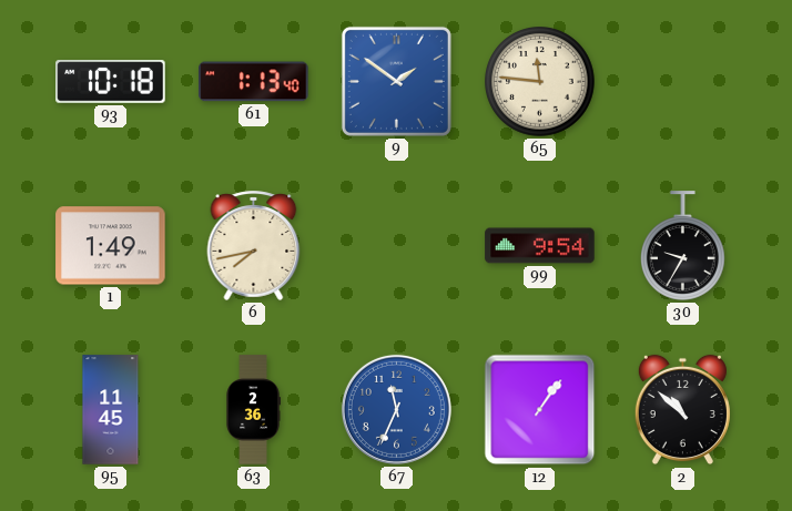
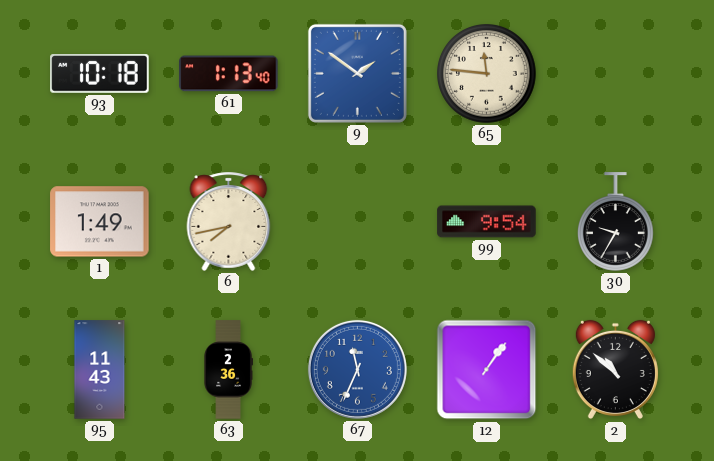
95: 11:45 -> 11:43 (100, 370)
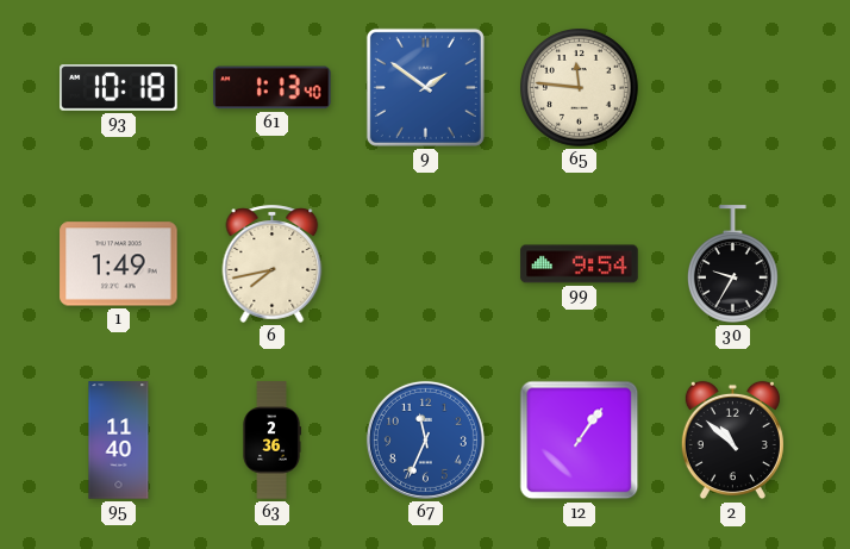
95: 11:43 -> 11:40 (119, 441)
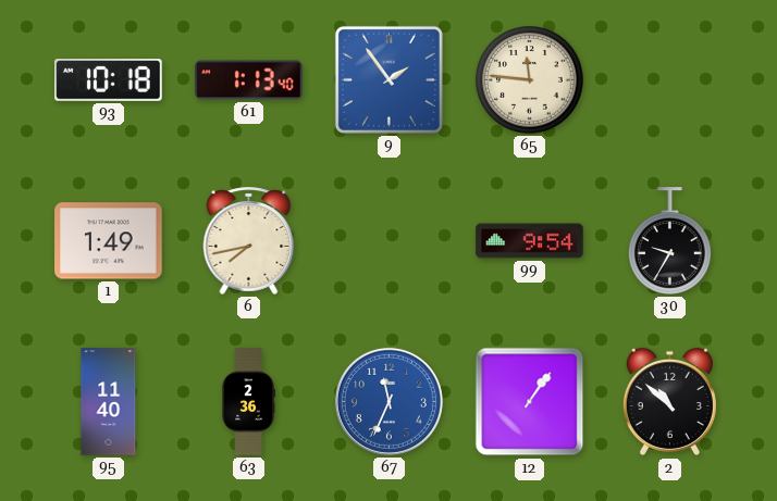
9: 1:51 -> 1:54 (388, 79)
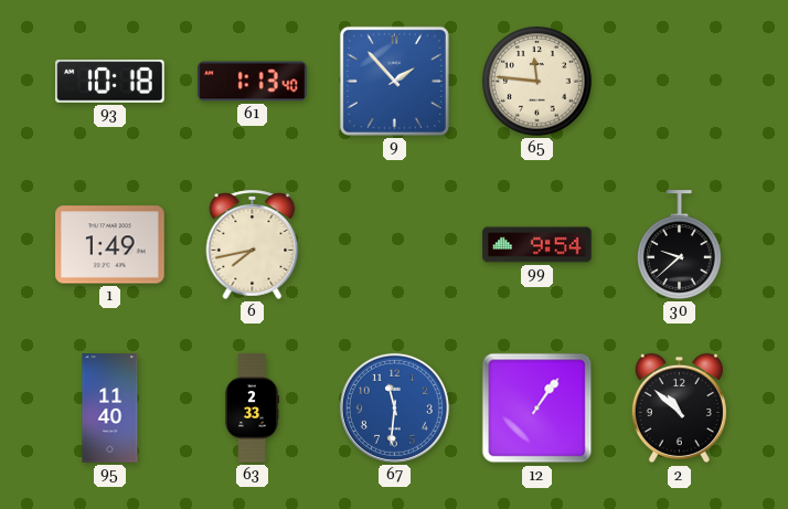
9: 1:54 -> 1:53 (394, 81)
30: 9:35 -> 9:38 (680, 245)
63: 2:36 -> 2:33 (252, 409)
67: 11:34 -> 11:31 (394, 407)
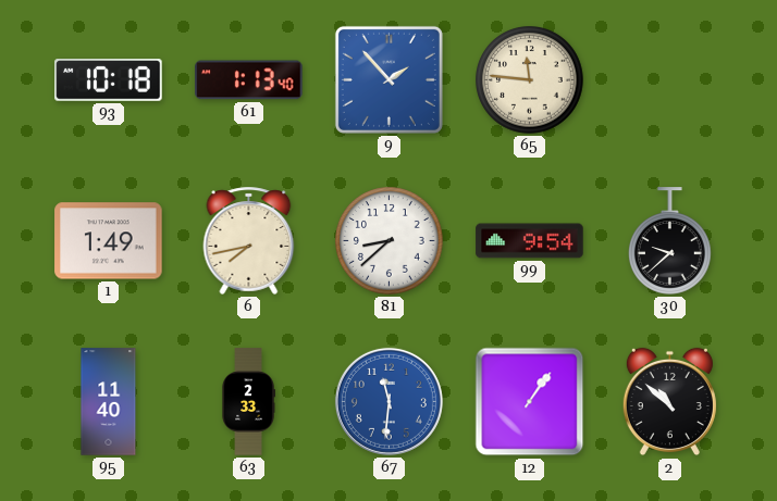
81: none -> 8:38 (390, 241)
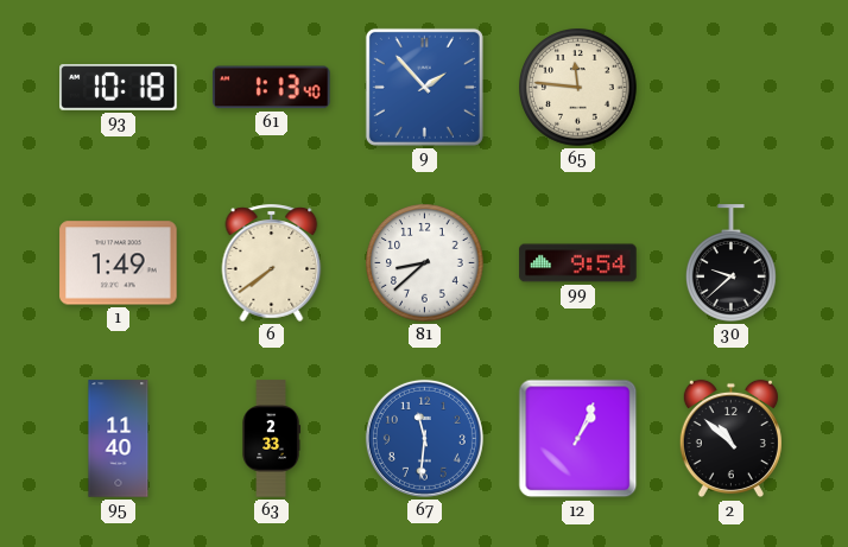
6: 7:43 -> 7:39 (272, 262)
12: 1:06 -> 1:04 (578, 439)
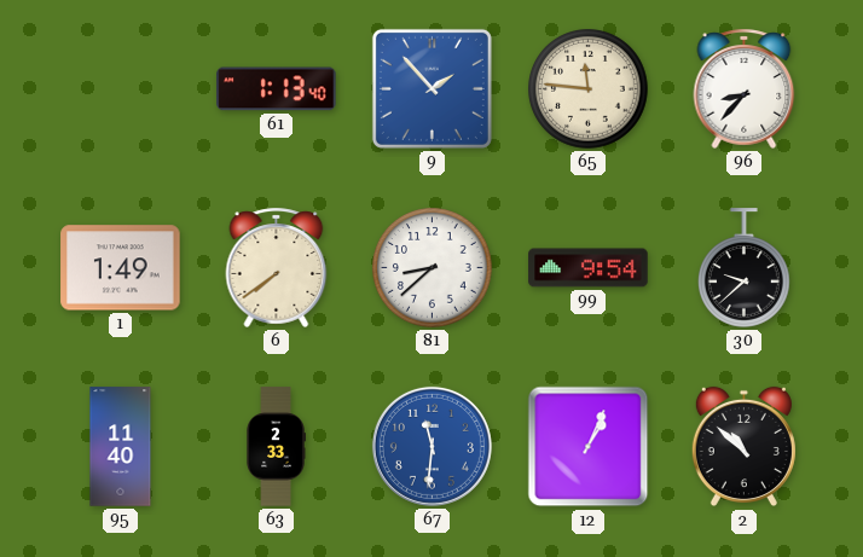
93: 10:18 -> none (119, 88)
96: none -> 8:37 (745, 88)
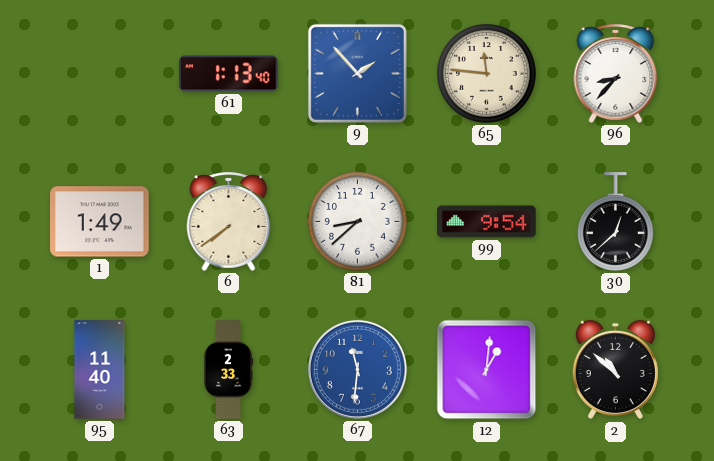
30: 9:38 -> 12:38 (616, 222)
12: 1:04 -> 1:01 (487, 370)
